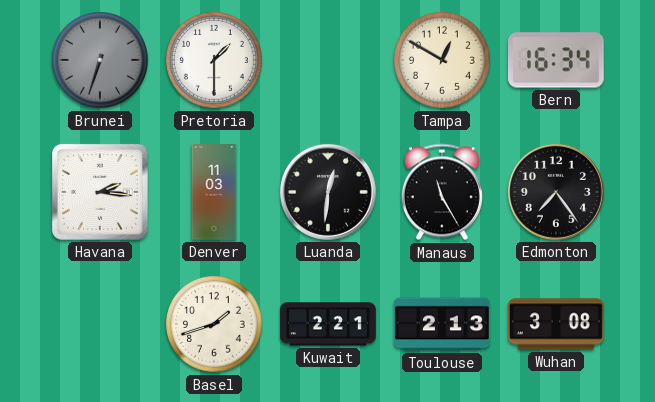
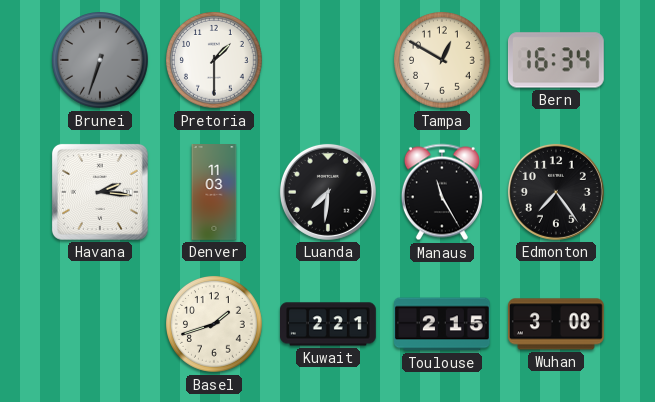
Luanda: 12:31 -> 7:31 (328, 192)
Toulouse: 2:13 -> 2:15 (443, 324)
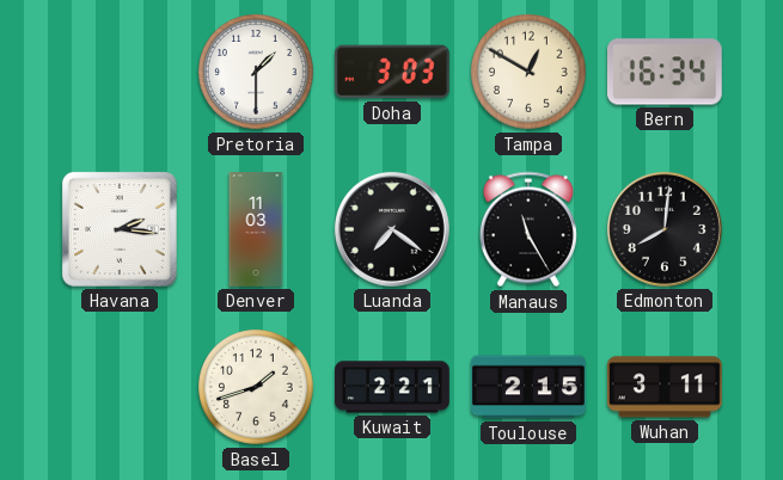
Brunei: 6:33 -> none (101, 61)
Doha: none -> 3:03 (392, 72)
Luanda: 7:31 -> 7:21 (392, 229)
Edmonton: 7:24 -> 8:01 (665, 229)
Wuhan: 3:08 -> 3:11 (665, 387)
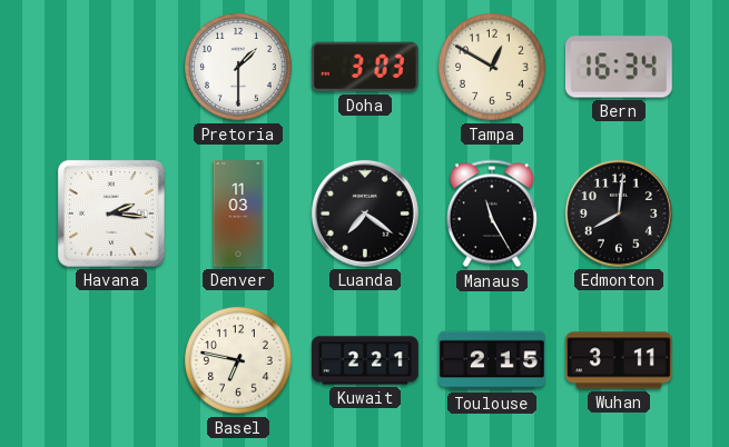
Basel: 1:42 -> 6:47 (239, 361)
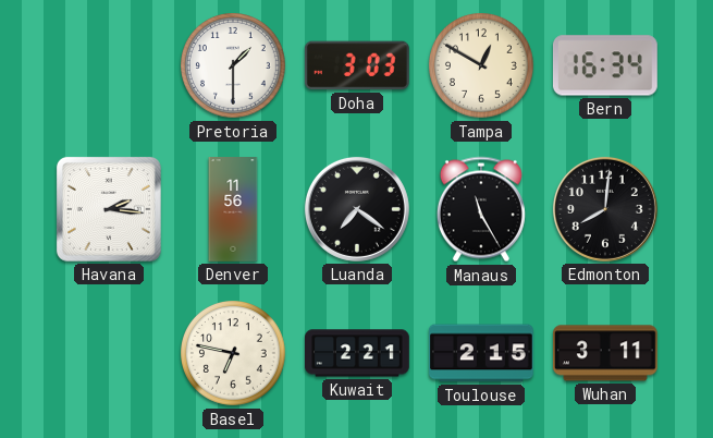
Denver: 11:03 -> 11:56 (233, 209)
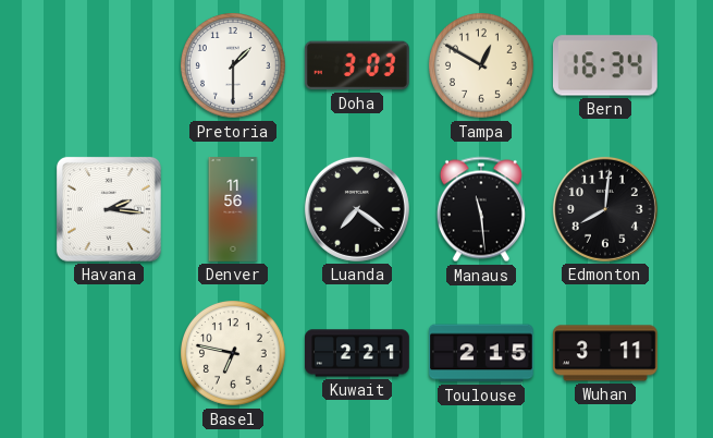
Manaus: 11:25 -> 11:29 (481, 209)
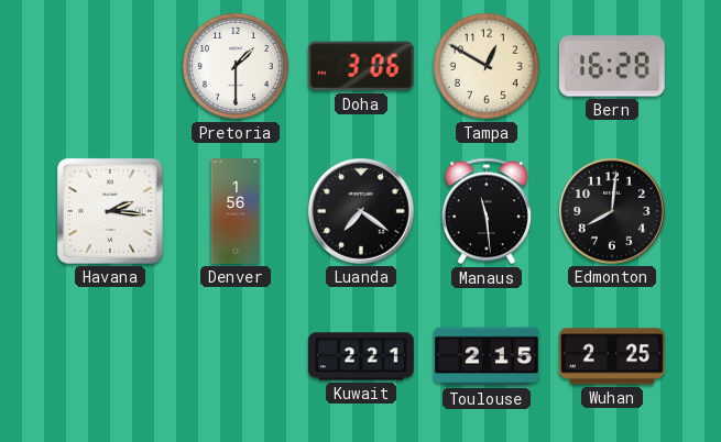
Doha: 3:03 -> 3:06 (361, 66)
Bern: 16:34 -> 16:28 (612, 66)
Denver: 11:56 -> 1:56 (236, 211)
Basel: 6:47 -> none (234, 354)
Wuhan: 3:11 -> 2:25 (612, 356)
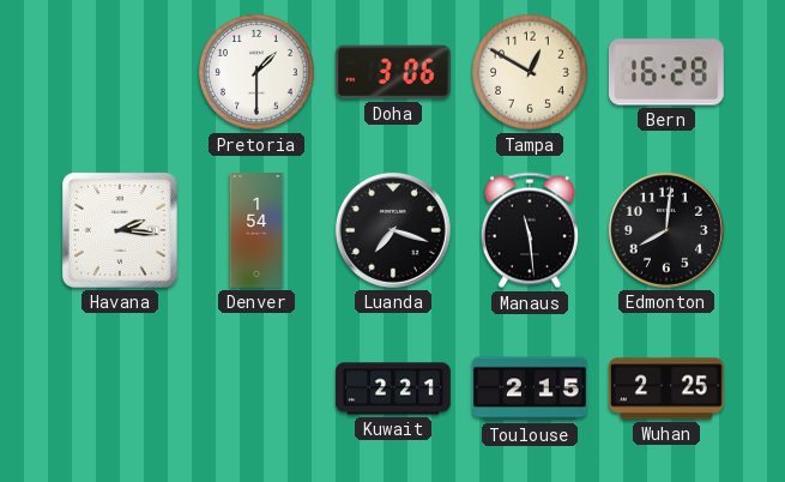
Denver: 1:56 -> 1:54 (256, 230)
Luanda: 7:21 -> 7:18 (393, 230)
